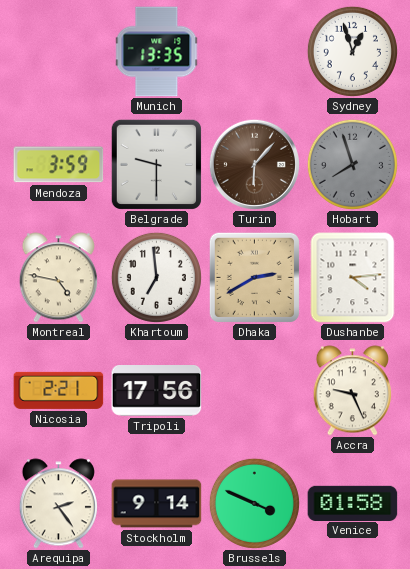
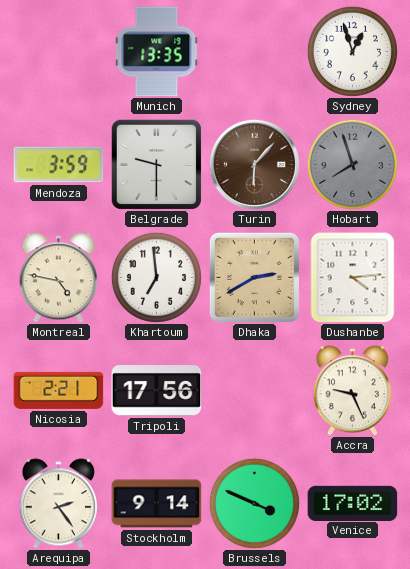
Venice: 01:58 -> 17:02 (353, 503)
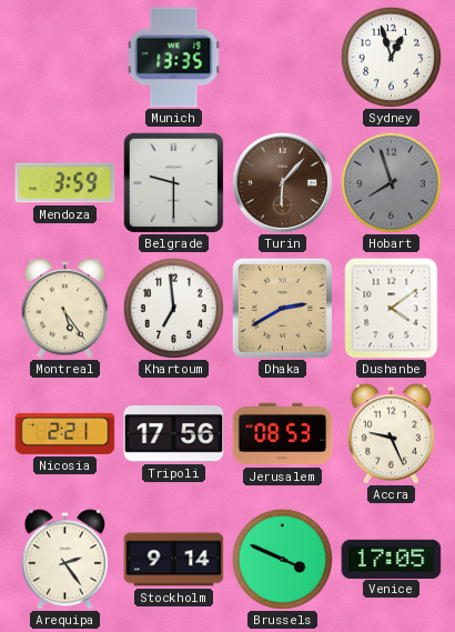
Montreal: 4:47 -> 5:24 (64, 309)
Dushanbe: 4:14 -> 4:09 (392, 309)
Jerusalem: none -> 08:53 (283, 434)
Venice: 17:02 -> 17:05 (392, 559)
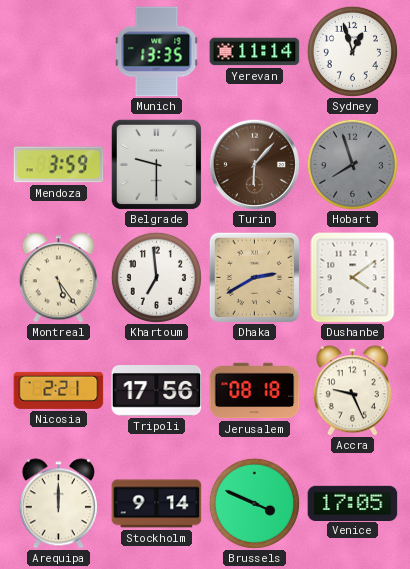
Yerevan: none -> 11:14 (255, 52)
Jerusalem: 08:53 -> 08:18 (255, 391)
Arequipa: 2:24 -> 12:00 (58, 504)
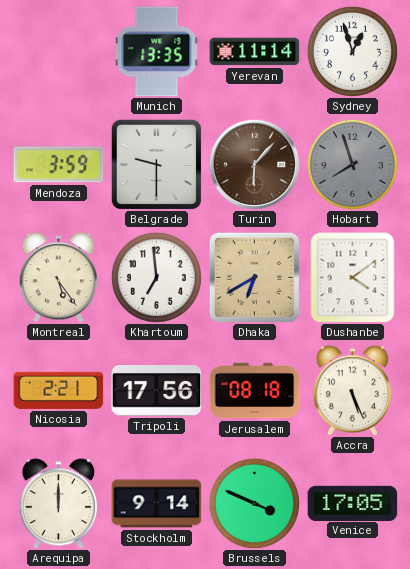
Dhaka: 2:40 -> 6:40 (254, 277)
Accra: 9:26 -> 5:26 (352, 391)
